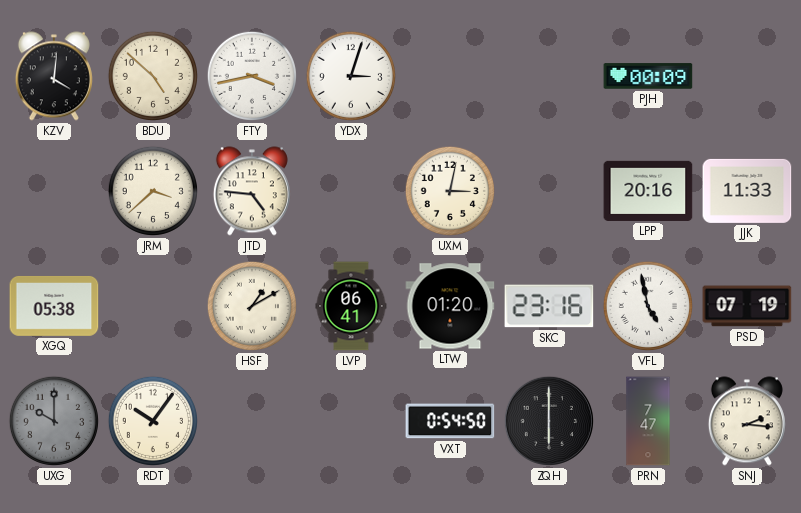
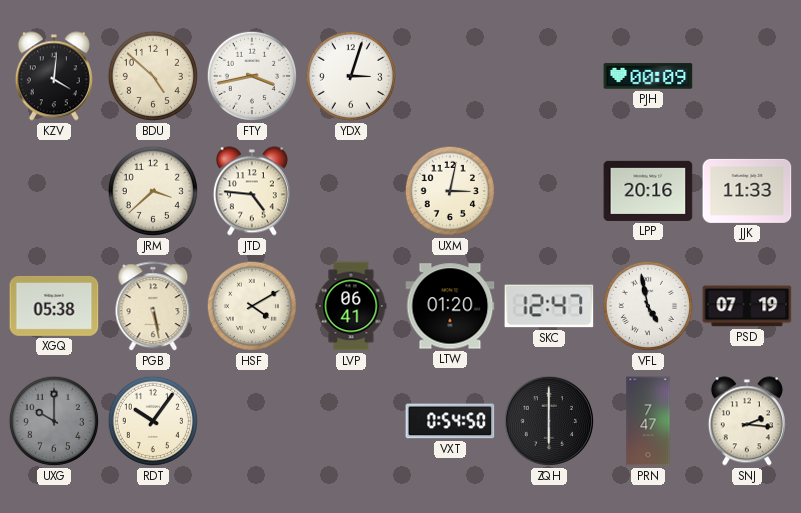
PGB: none -> 5:28 (153, 307)
HSF: 1:10 -> 4:10 (252, 306)
SKC: 23:16 -> 12:47 (549, 306)
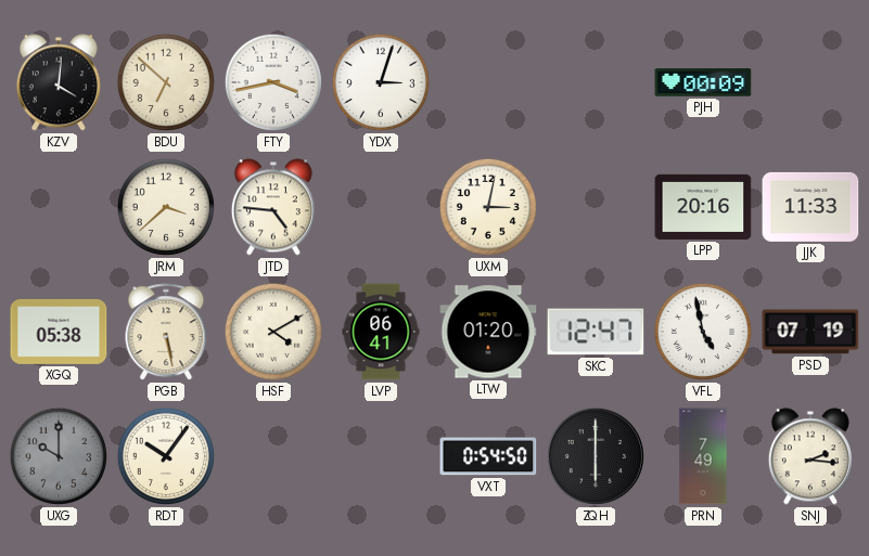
BDU: 4:52 -> 6:52 (166, 82)
PRN: 7:47 -> 7:49 (703, 456)
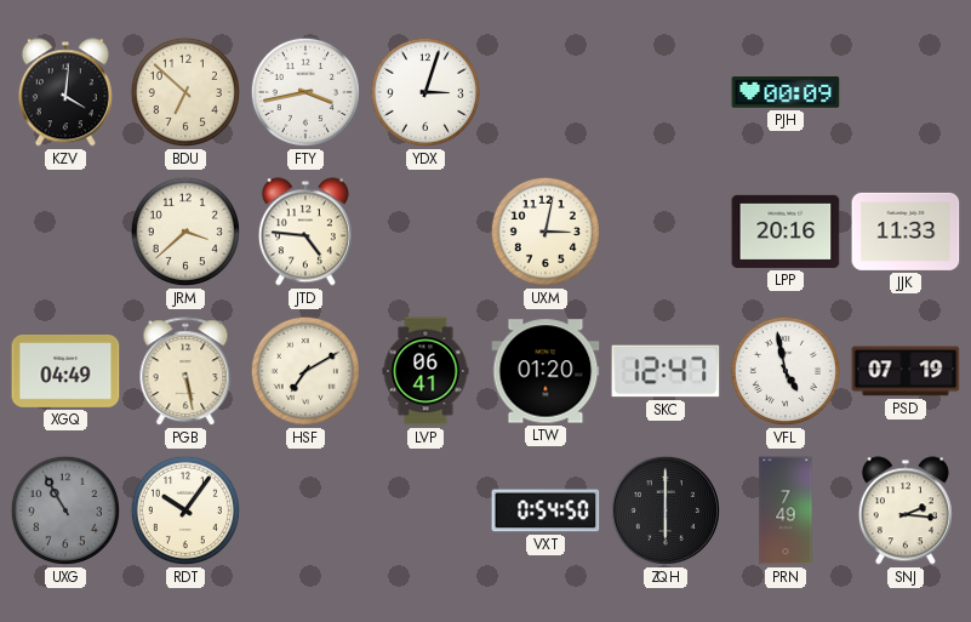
XGQ: 05:38 -> 04:49 (65, 371)
HSF: 4:10 -> 7:10 (305, 371)
UXG: 10:00 -> 10:55 (65, 510)
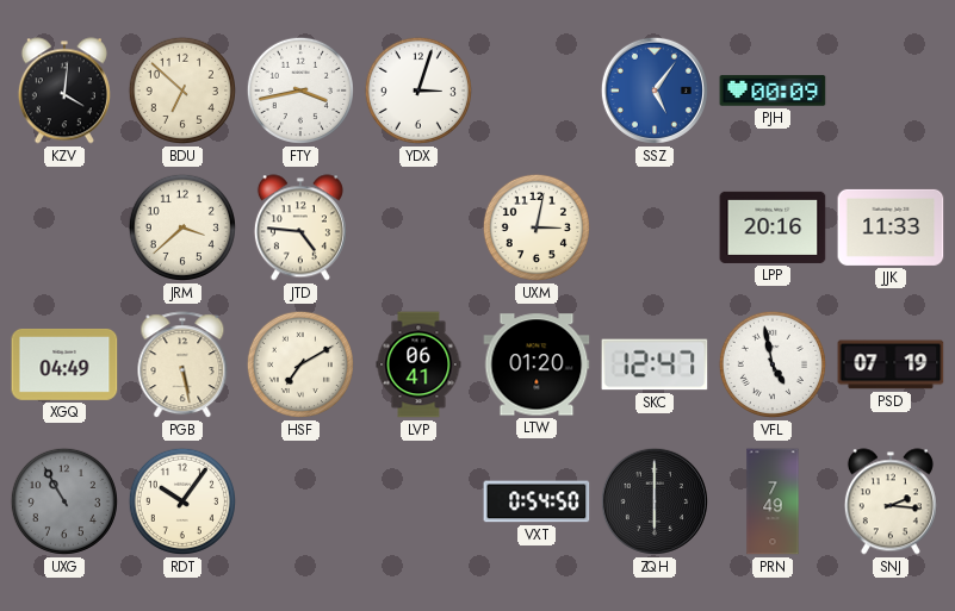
SSZ: none -> 5:06 (655, 91)
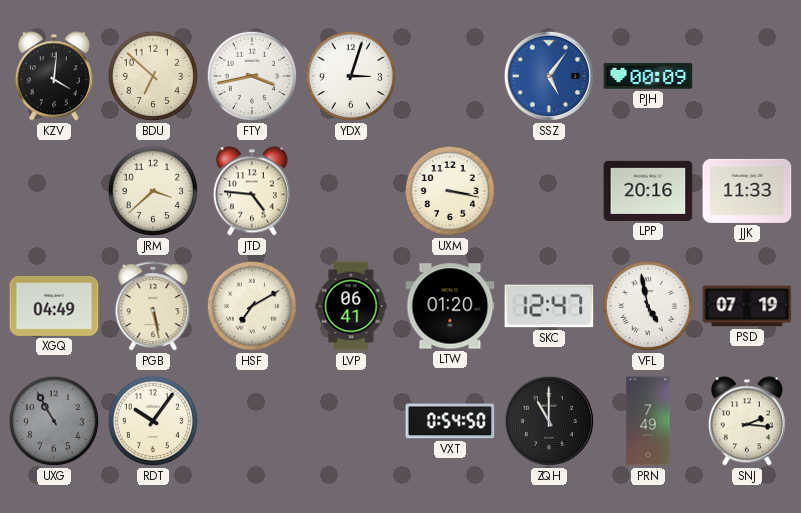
UXM: 3:02 -> 3:17 (450, 191)
ZQH: 6:00 -> 11:00 (549, 421)
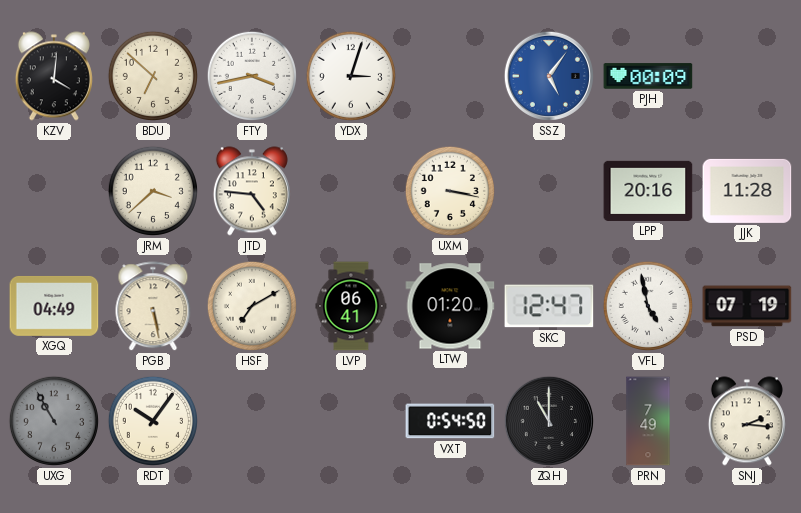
JJK: 11:33 -> 11:28 (747, 191)
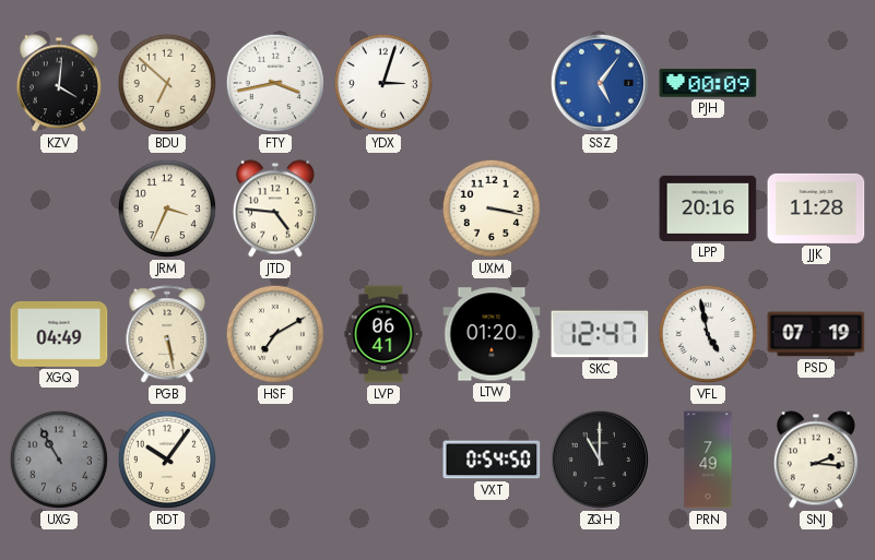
JRM: 3:38 -> 3:34 (167, 208)
